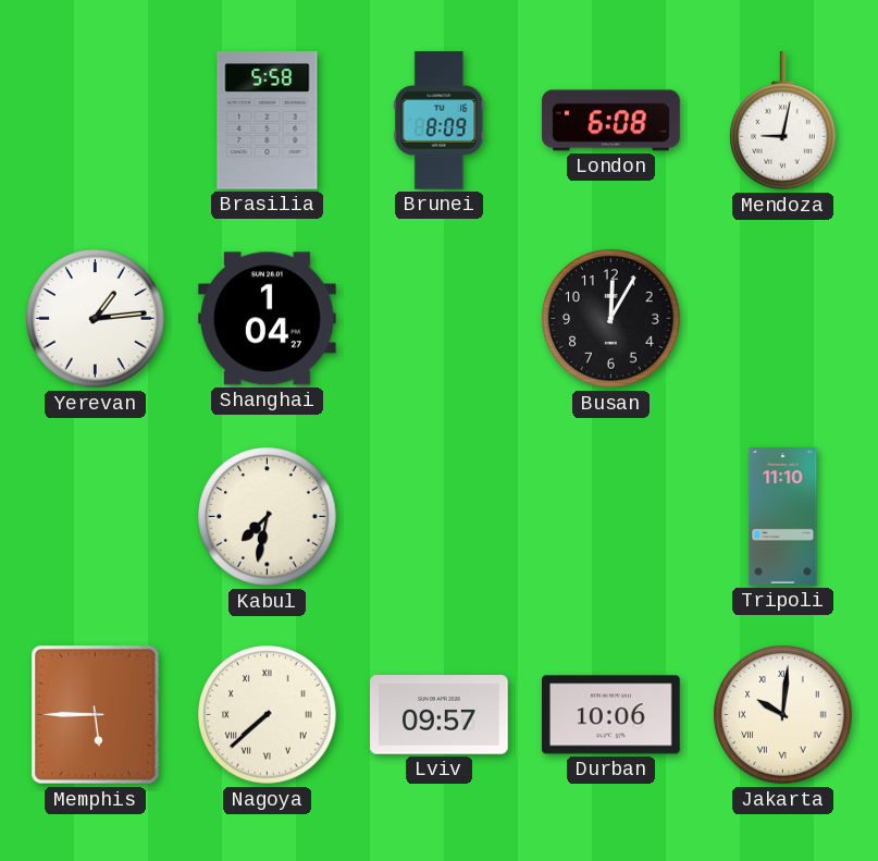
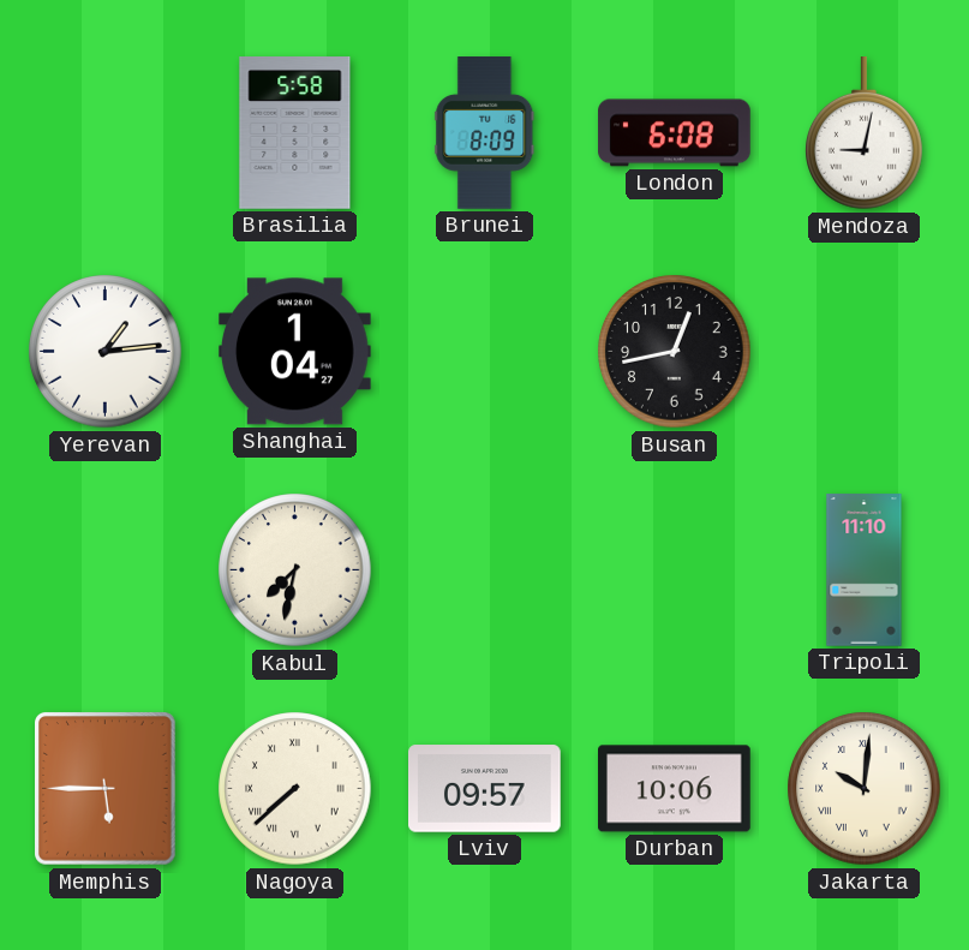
Busan: 12:05 -> 12:43 (675, 352)
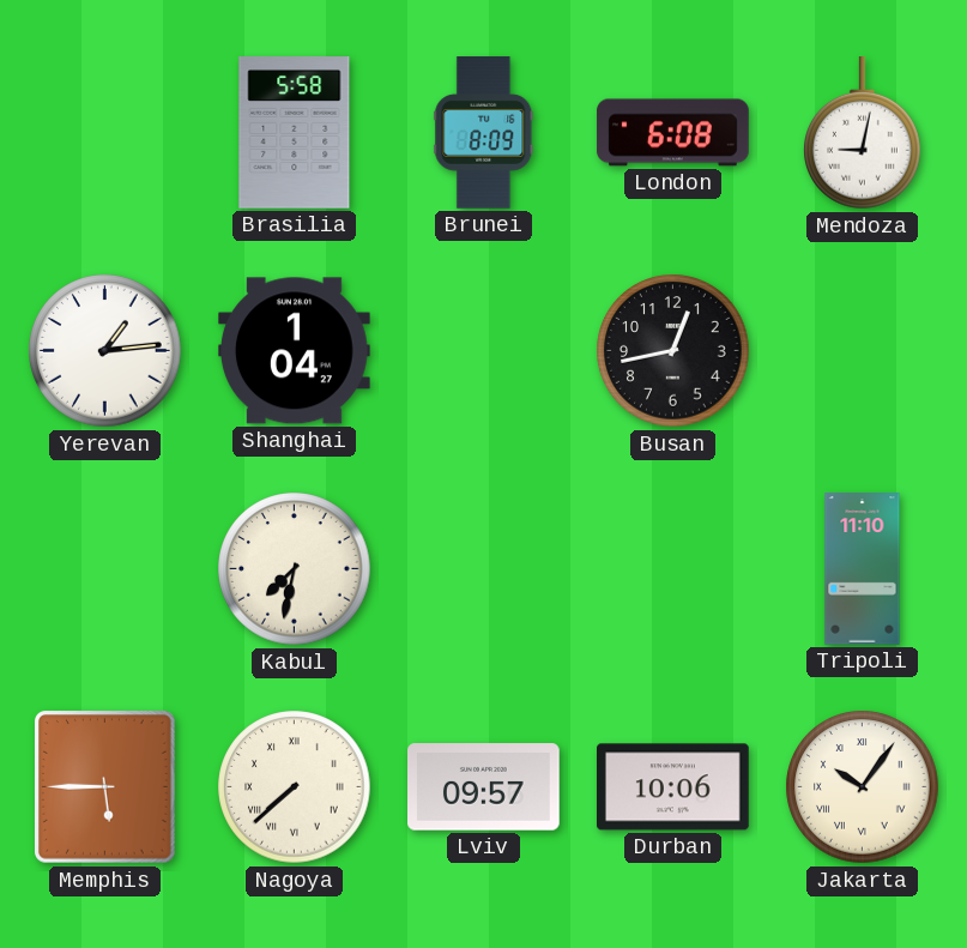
Jakarta: 10:01 -> 10:06 (863, 787)
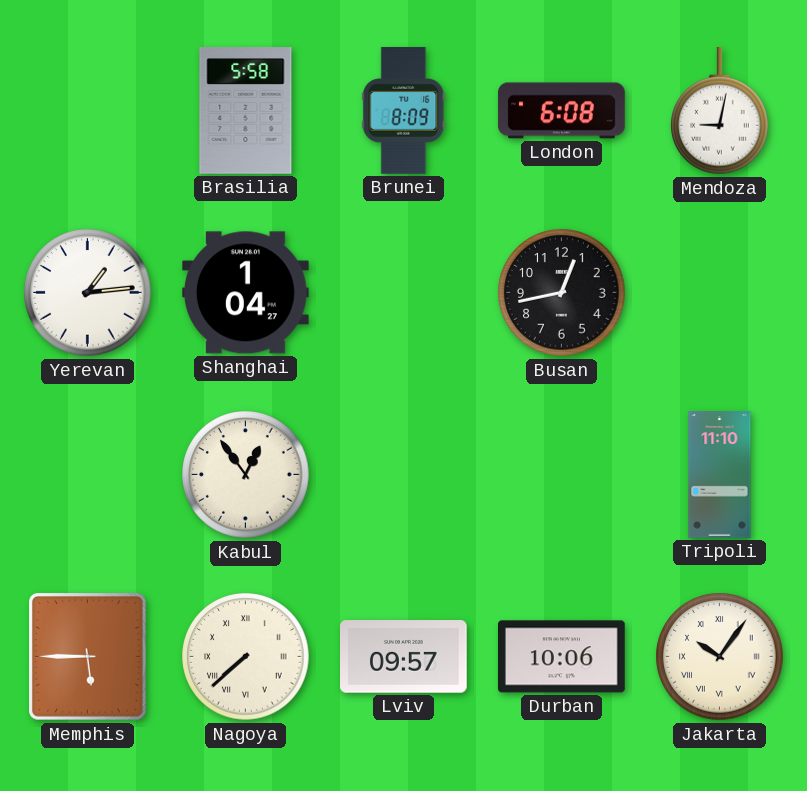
Kabul: 7:32 -> 12:54 (246, 475)
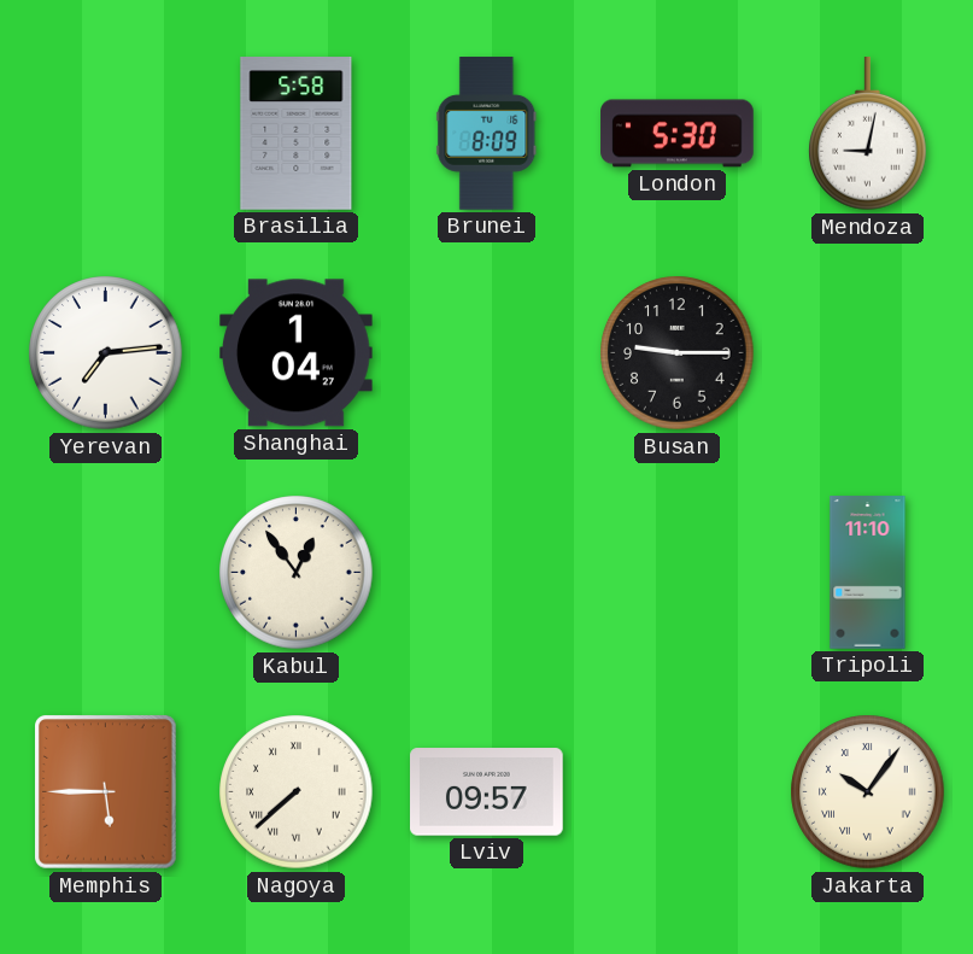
London: 6:08 -> 5:30 (678, 134)
Yerevan: 1:14 -> 7:14 (106, 353)
Busan: 12:43 -> 9:15 (678, 353)
Durban: 10:06 -> none (562, 657)
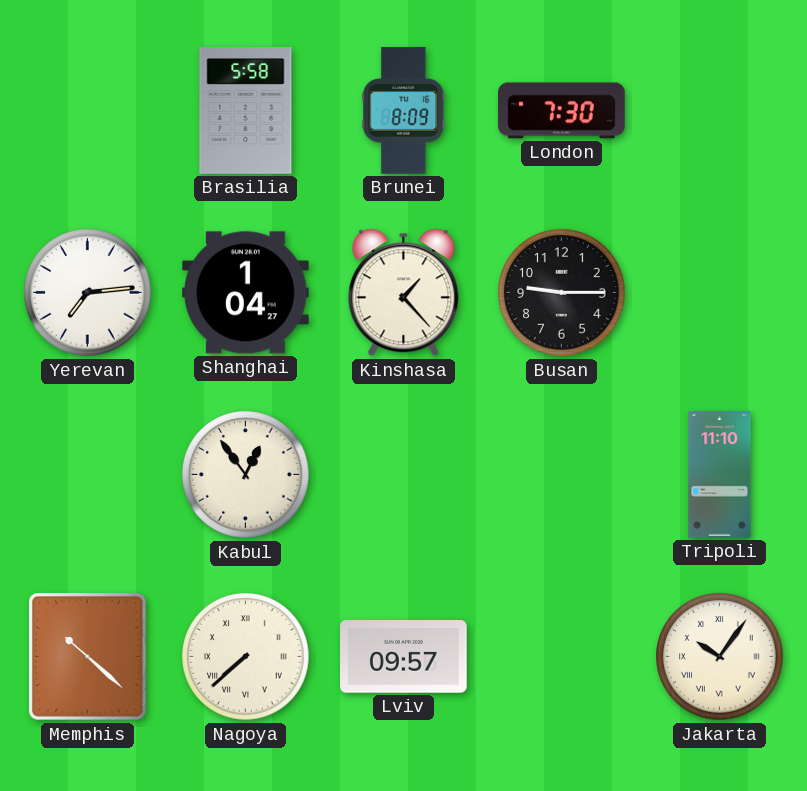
London: 5:30 -> 7:30 (562, 111)
Mendoza: 9:02 -> none (868, 135)
Kinshasa: none -> 1:23 (404, 293)
Memphis: 5:45 -> 10:22 (88, 657)
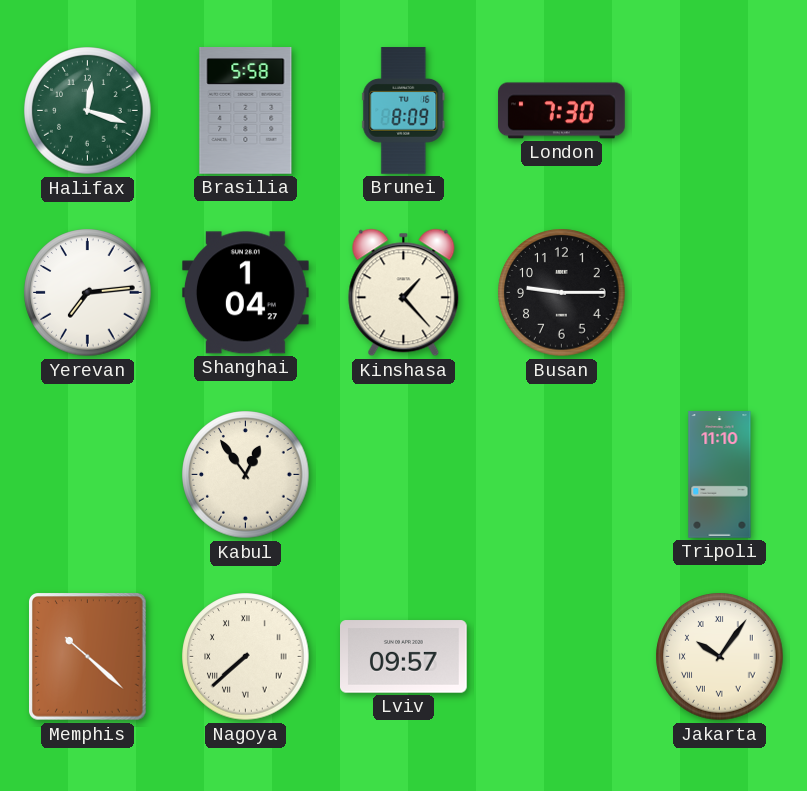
Halifax: none -> 12:18 (88, 111)
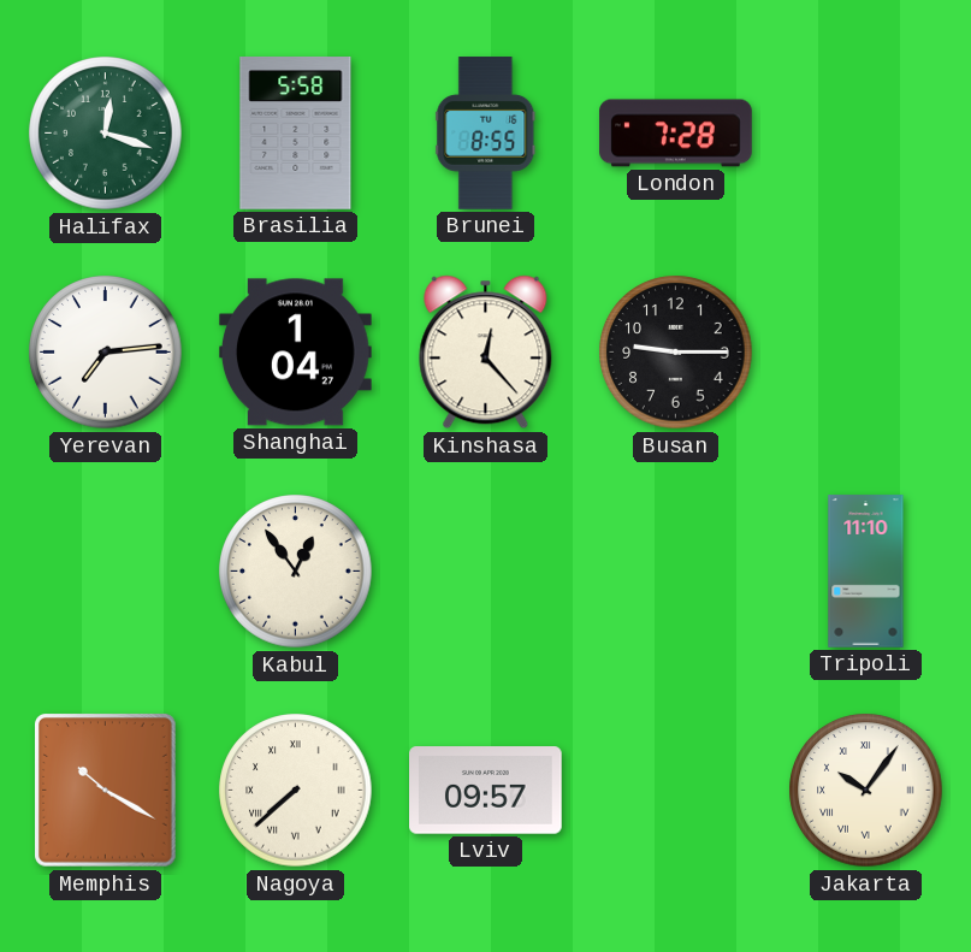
Brunei: 8:09 -> 8:55 (486, 134)
London: 7:30 -> 7:28 (676, 134)
Kinshasa: 1:23 -> 12:23 (486, 353)
Memphis: 10:22 -> 10:20 (106, 791)
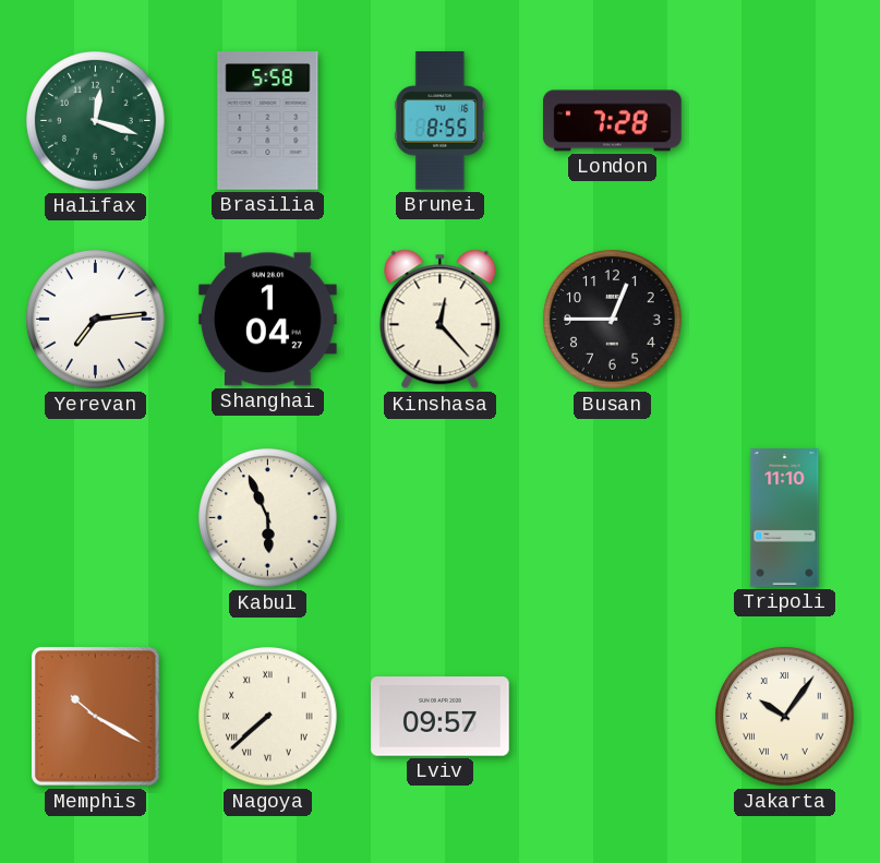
Busan: 9:15 -> 12:45 (613, 320)
Kabul: 12:54 -> 5:56 (268, 518)
